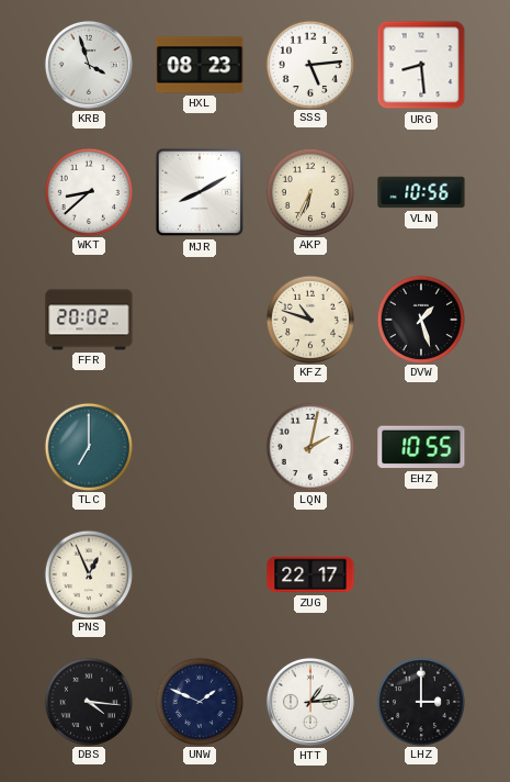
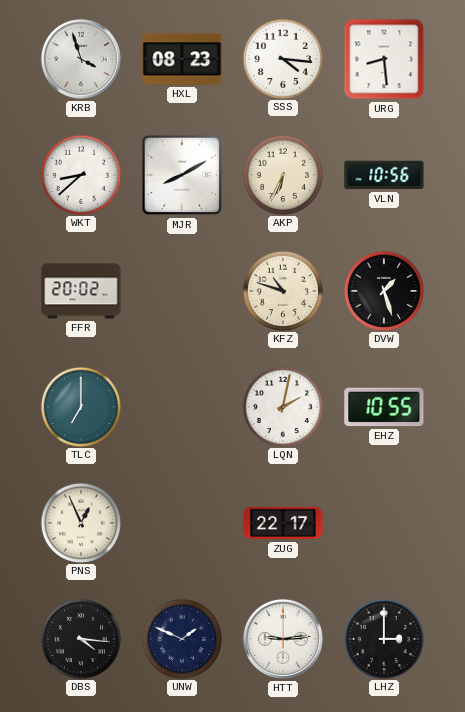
SSS: 5:14 -> 4:16 (282, 58)
HTT: 1:14 -> 9:14 (283, 639)
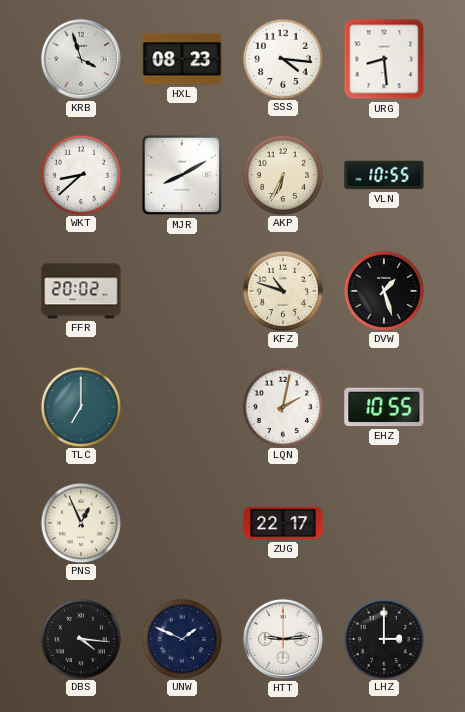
VLN: 10:56 -> 10:55 (384, 175)
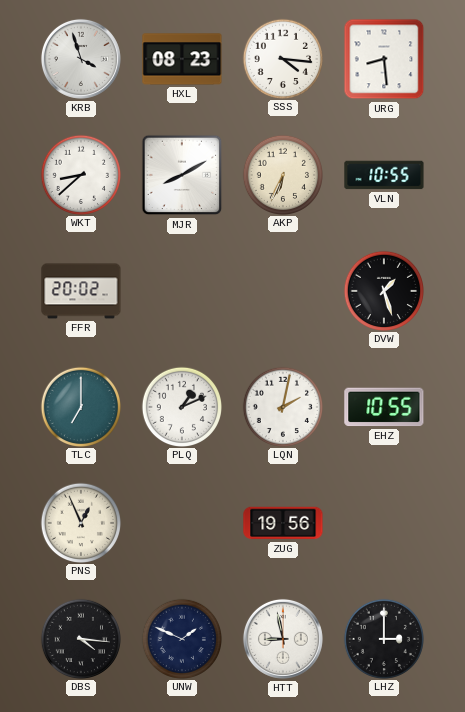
KFZ: 10:48 -> none (282, 290)
PLQ: none -> 1:11 (181, 406)
ZUG: 22:17 -> 19:56 (283, 523)
HTT: 9:14 -> 8:58 (283, 639)
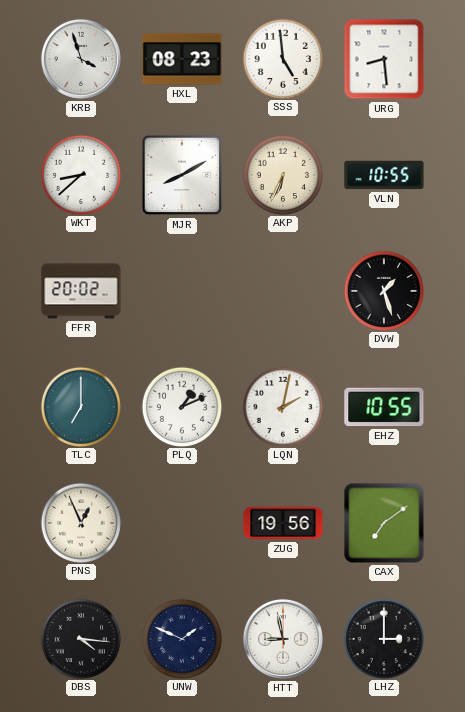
SSS: 4:16 -> 4:59 (282, 58)
CAX: none -> 7:09 (384, 523)
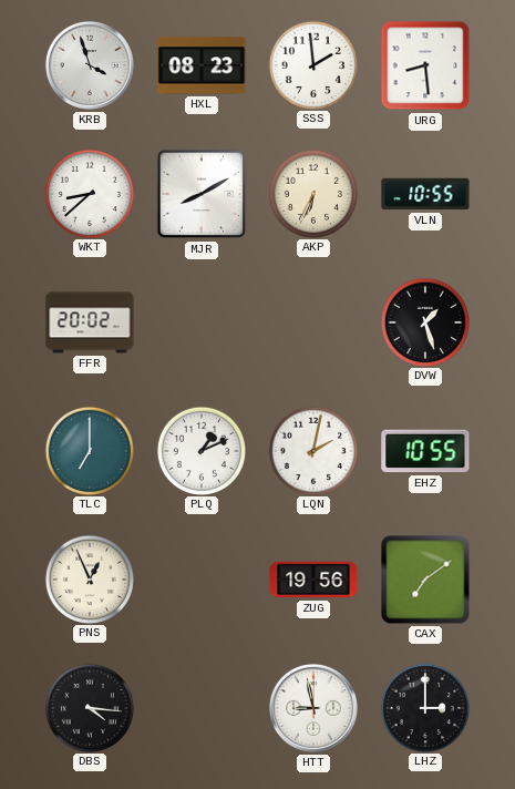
SSS: 4:59 -> 1:59 (312, 64)
UNW: 1:49 -> none (181, 638)
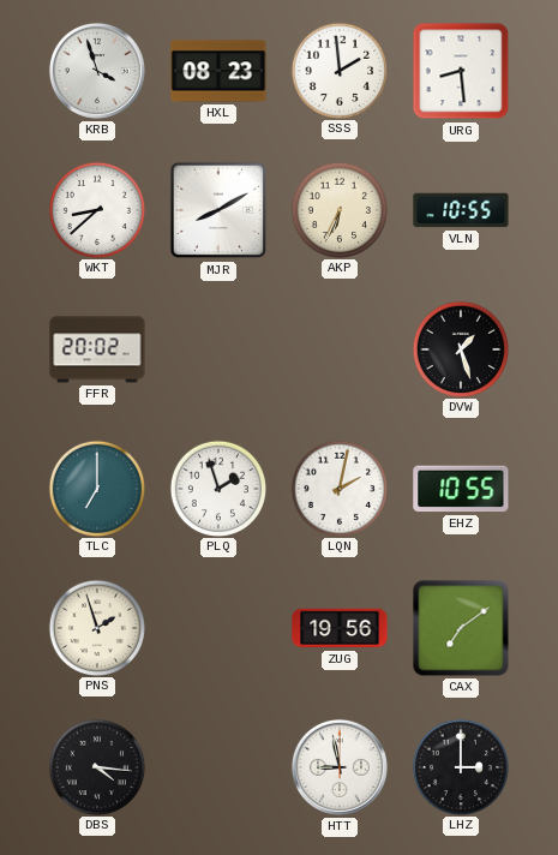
PLQ: 1:11 -> 1:57 (217, 488)
PNS: 12:56 -> 1:57 (96, 627)
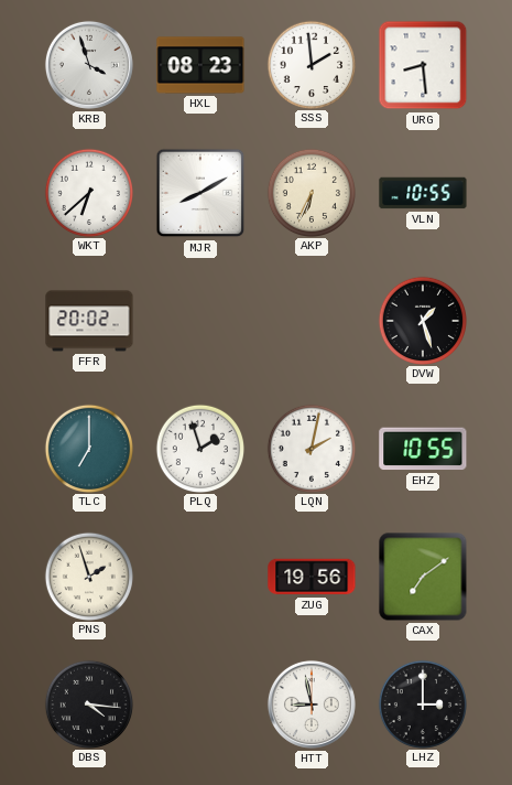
WKT: 8:38 -> 6:38 (88, 192)
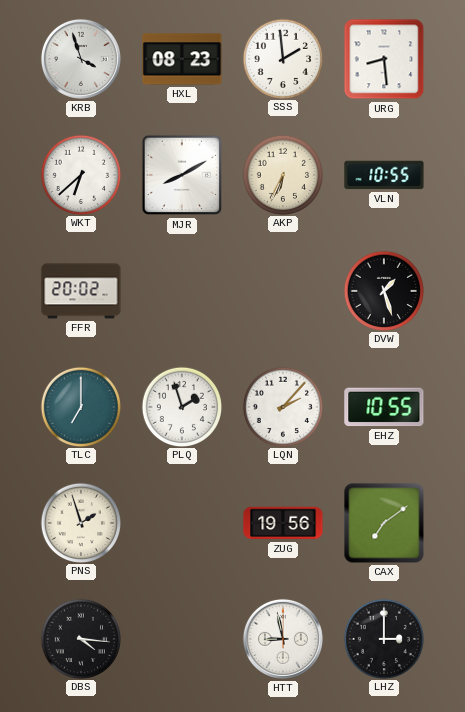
LQN: 2:02 -> 2:07 (282, 406)
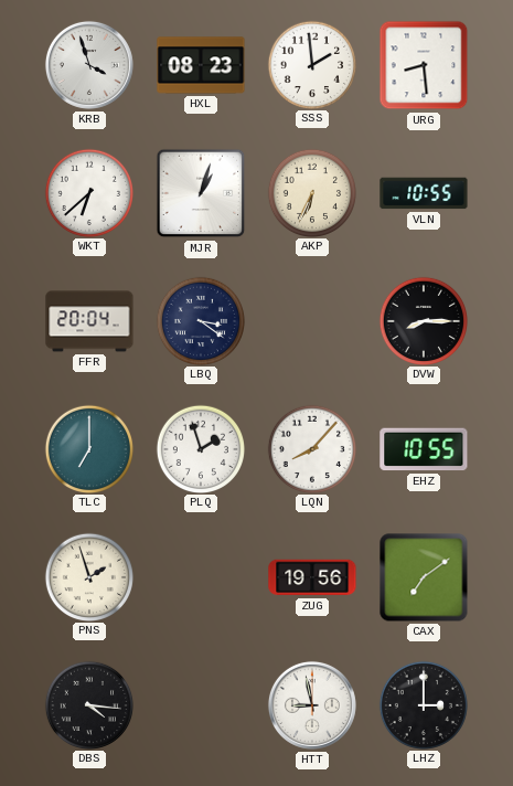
MJR: 8:10 -> 1:03 (201, 193)
FFR: 20:02 -> 20:04 (89, 321)
LBQ: none -> 3:21 (200, 320)
DVW: 1:27 -> 8:15 (423, 320)
LQN: 2:07 -> 8:07 (311, 448)
